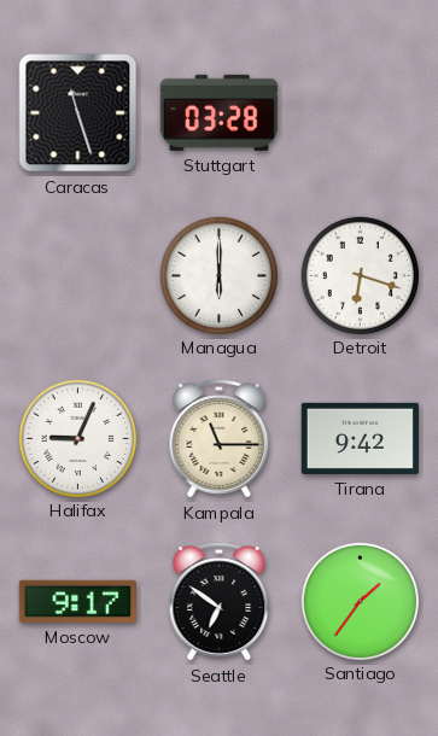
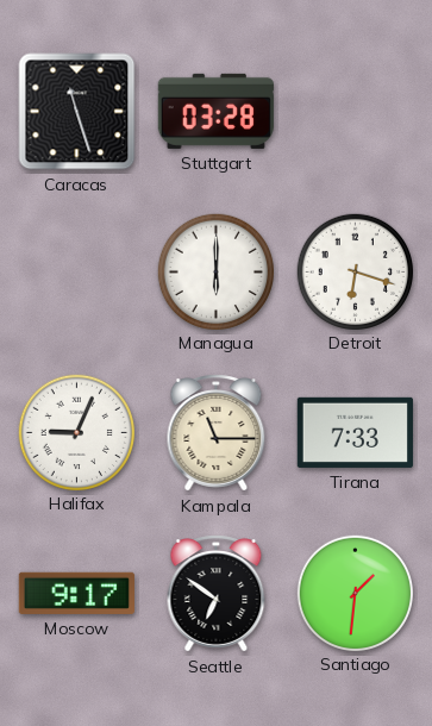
Tirana: 9:42 -> 7:33 (355, 432)
Santiago: 1:36 -> 1:31 (355, 593)
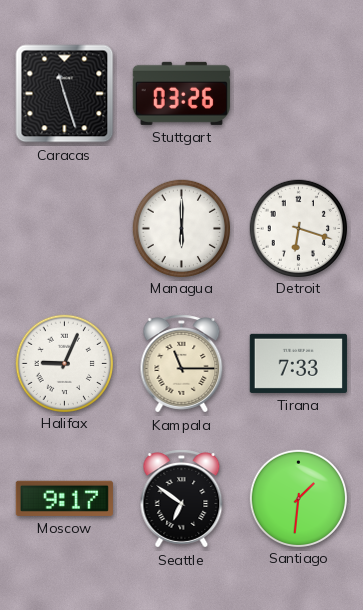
Stuttgart: 03:28 -> 03:26 (181, 93)
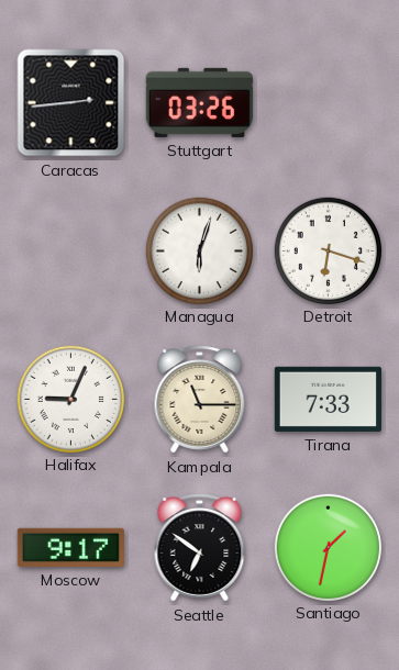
Caracas: 11:27 -> 2:44 (71, 103)
Managua: 6:00 -> 6:03 (199, 250)
Santiago: 1:31 -> 1:32 (328, 547)
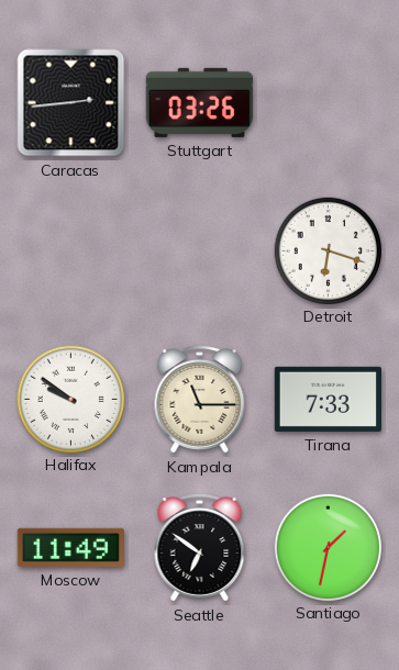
Managua: 6:03 -> none (199, 250)
Halifax: 9:04 -> 9:51 (70, 399)
Moscow: 9:17 -> 11:49 (70, 547)
